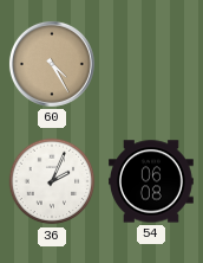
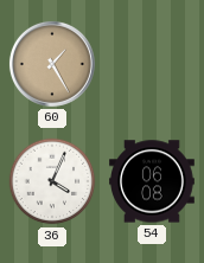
60: 4:25 -> 1:25 (52, 64)
36: 2:04 -> 4:04 (52, 181)
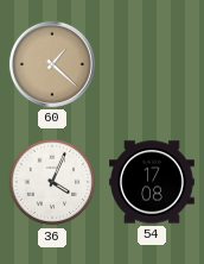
60: 1:25 -> 1:22 (52, 64)
54: 06:08 -> 17:08 (153, 182)
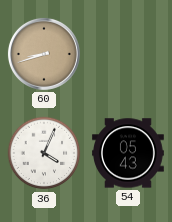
60: 1:22 -> 8:42 (44, 54)
54: 17:08 -> 05:43 (129, 153)
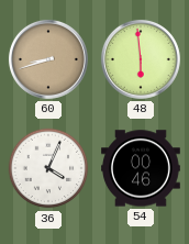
48: none -> 5:59 (141, 59)
54: 05:43 -> 00:46 (142, 168)
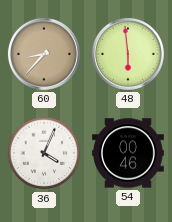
60: 8:42 -> 8:37 (44, 54)
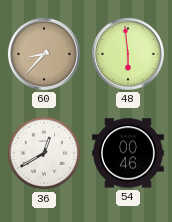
36: 4:04 -> 12:40 (44, 153)
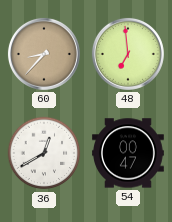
48: 5:59 -> 6:59 (128, 54)
54: 00:46 -> 00:47 (129, 153)
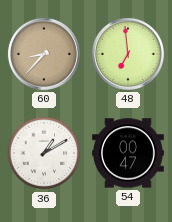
36: 12:40 -> 1:10 (44, 153)
